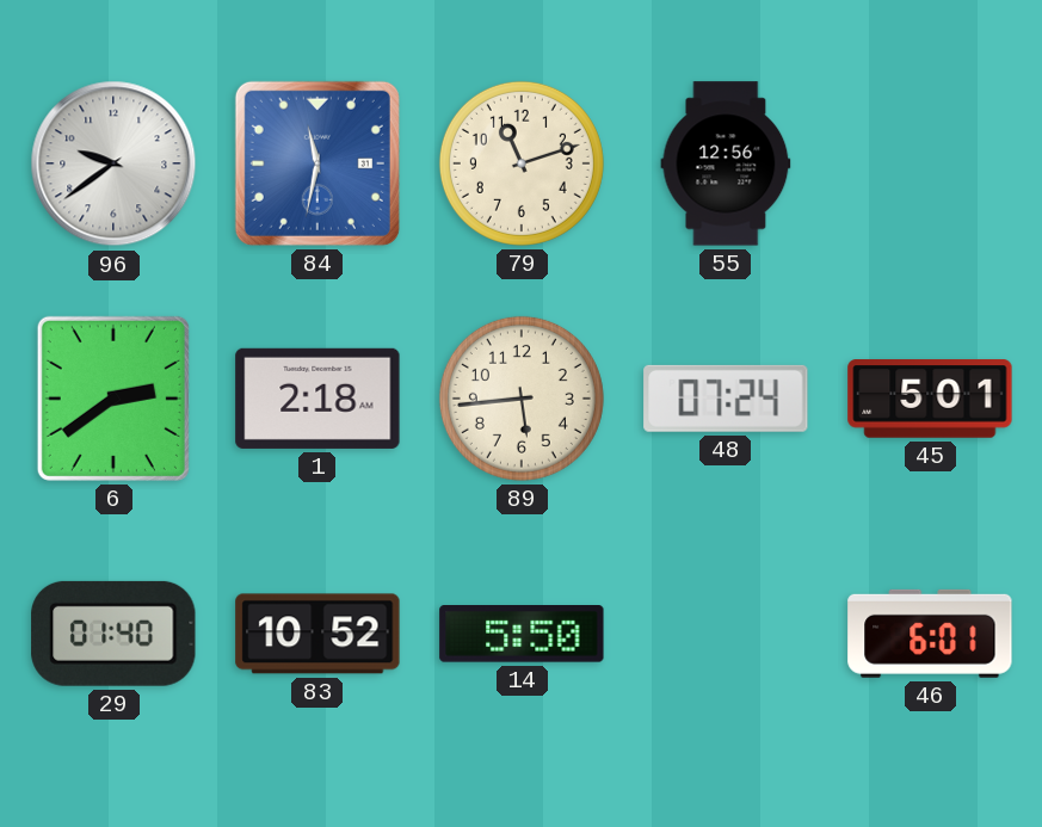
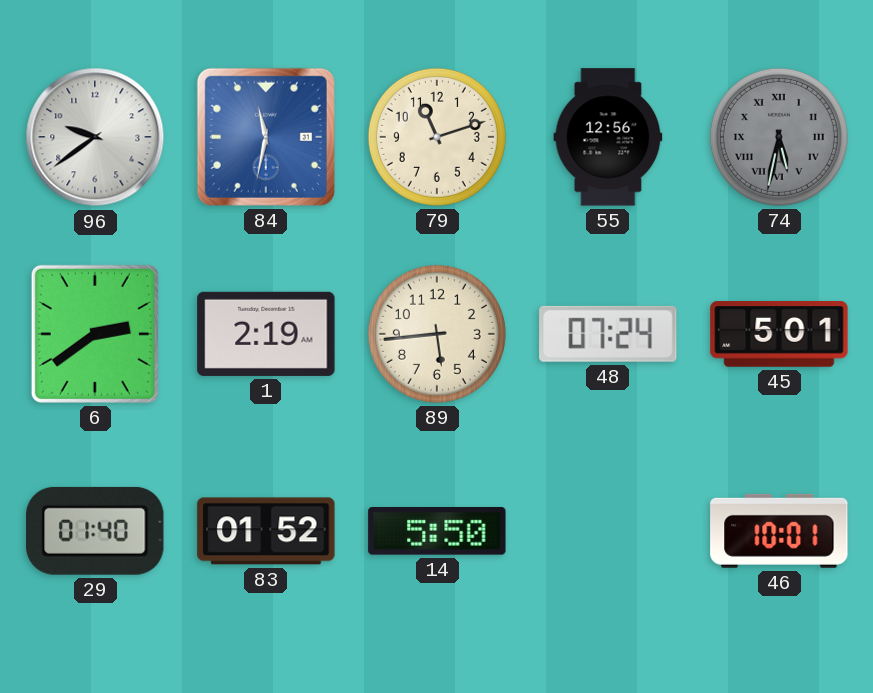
74: none -> 5:32 (779, 137)
1: 2:18 -> 2:19 (266, 334)
83: 10:52 -> 01:52 (266, 531)
46: 6:01 -> 10:01 (779, 531)
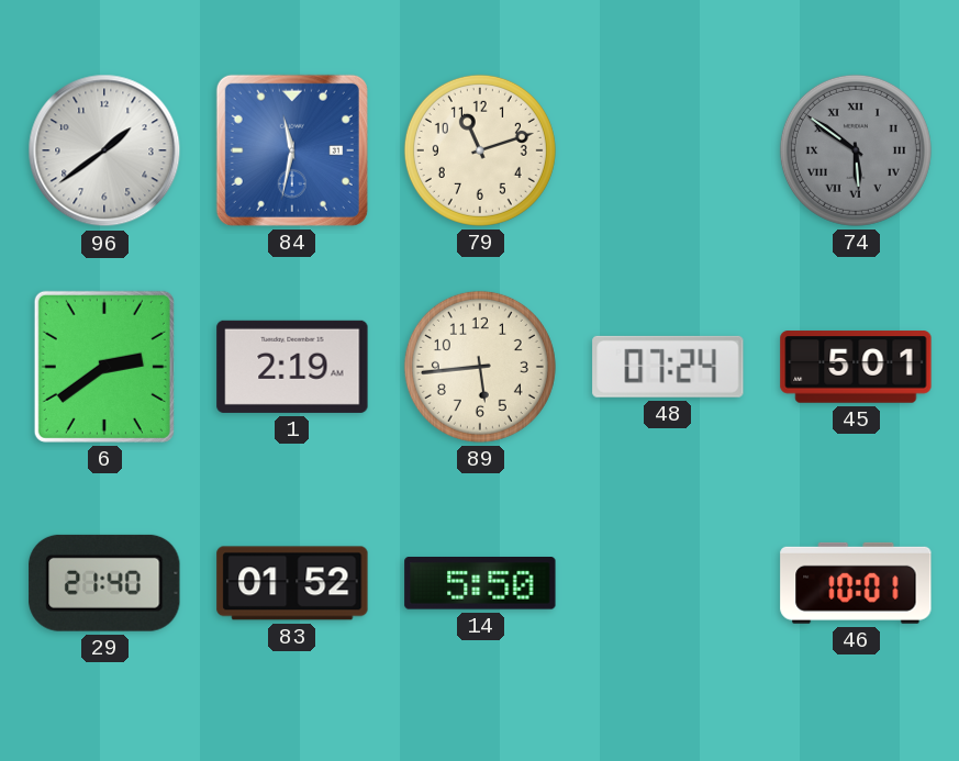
96: 9:39 -> 1:39 (104, 150)
55: 12:56 -> none (608, 137)
74: 5:32 -> 5:51 (856, 150)
29: 01:40 -> 21:40 (104, 583)
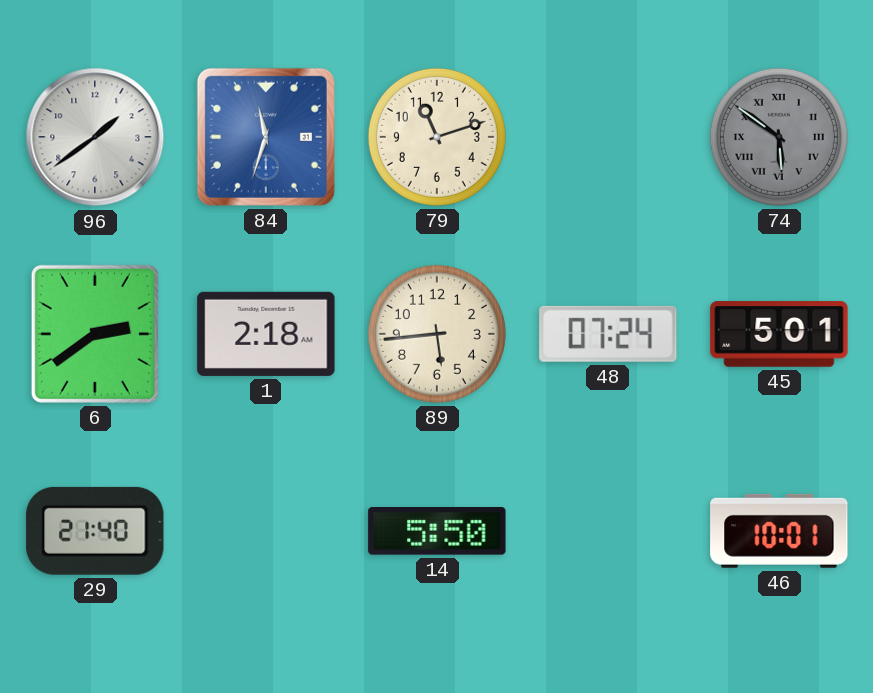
84: 11:32 -> 11:33 (266, 137)
1: 2:19 -> 2:18 (266, 334)
83: 01:52 -> none (292, 583)
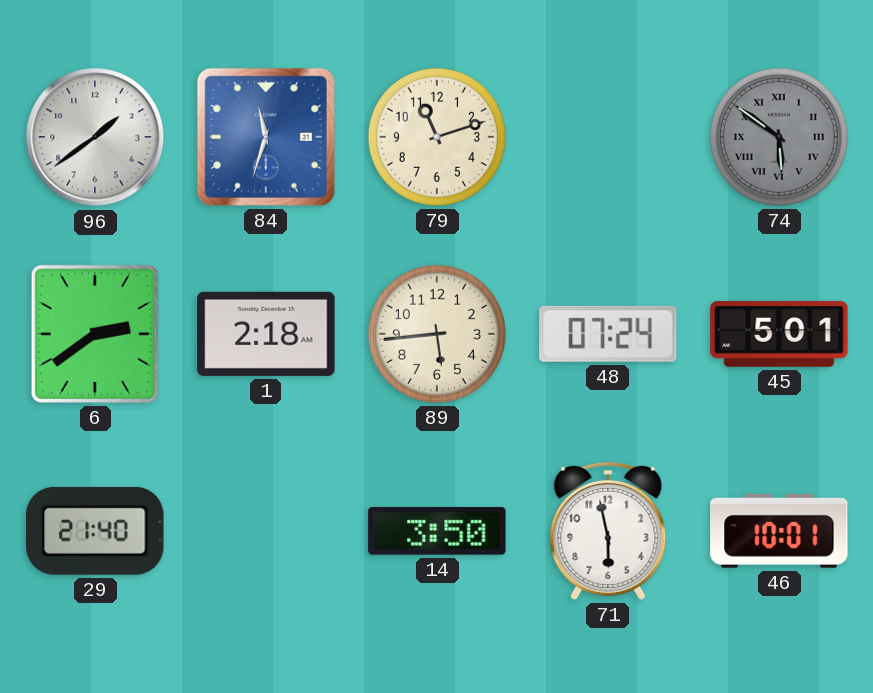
14: 5:50 -> 3:50 (437, 532)
71: none -> 5:58 (608, 531)
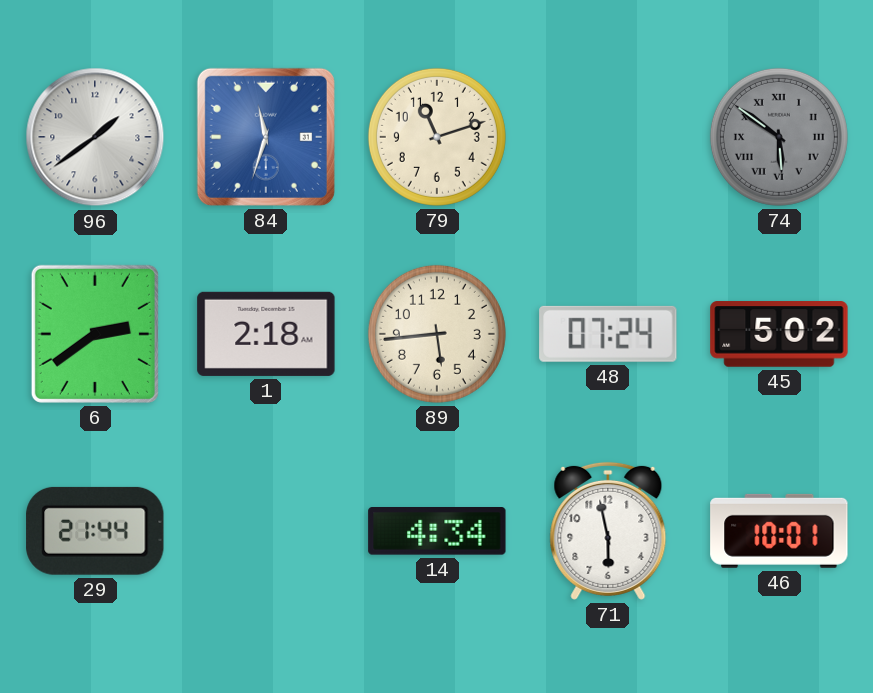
45: 5:01 -> 5:02 (779, 334)
29: 21:40 -> 21:44 (95, 531)
14: 3:50 -> 4:34 (437, 532)
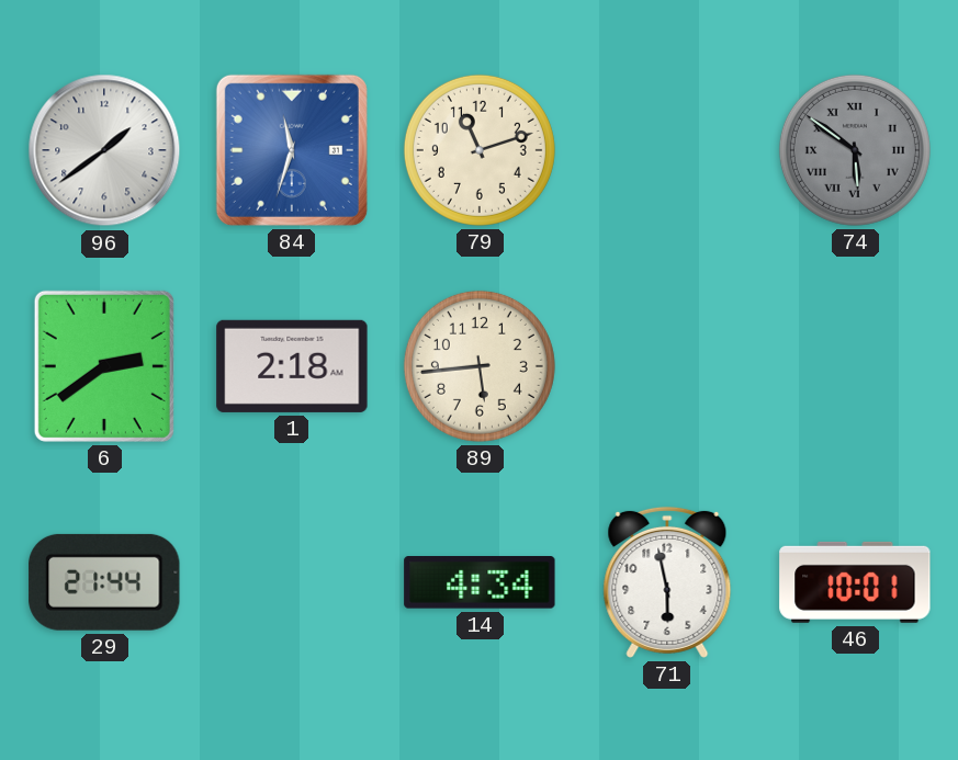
48: 07:24 -> none (608, 334)
45: 5:02 -> none (779, 334)
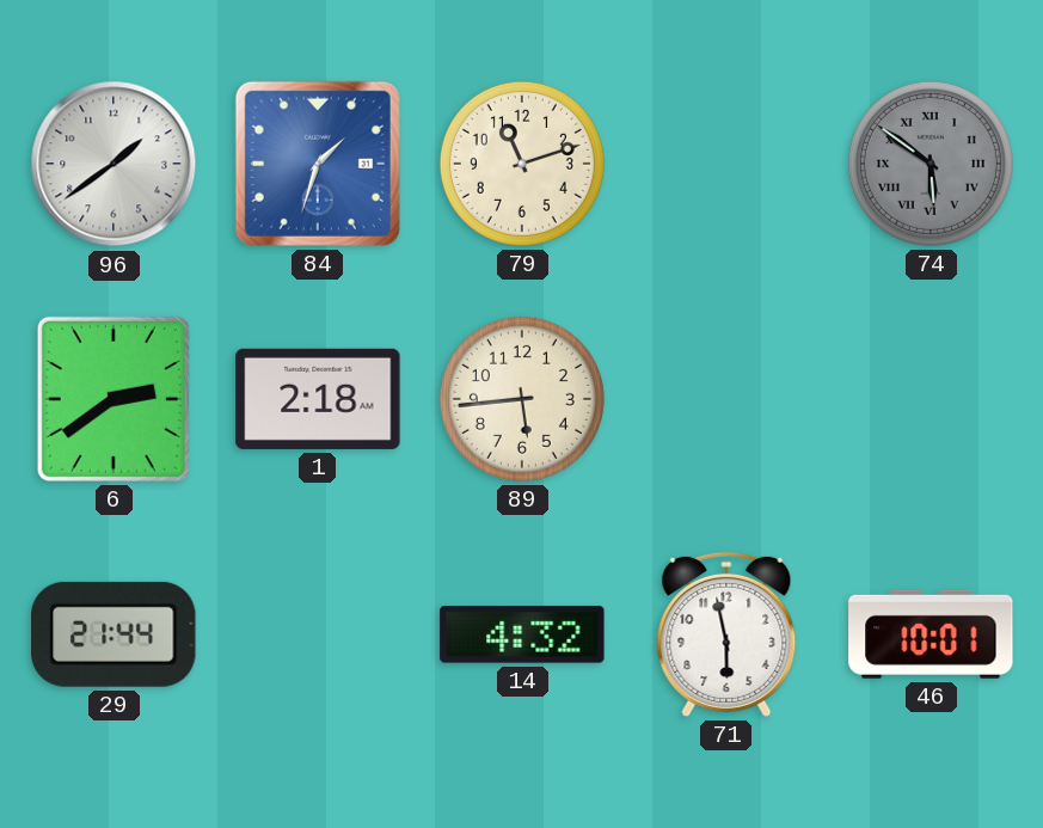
84: 11:33 -> 1:33 (318, 164)
14: 4:34 -> 4:32 (522, 636)
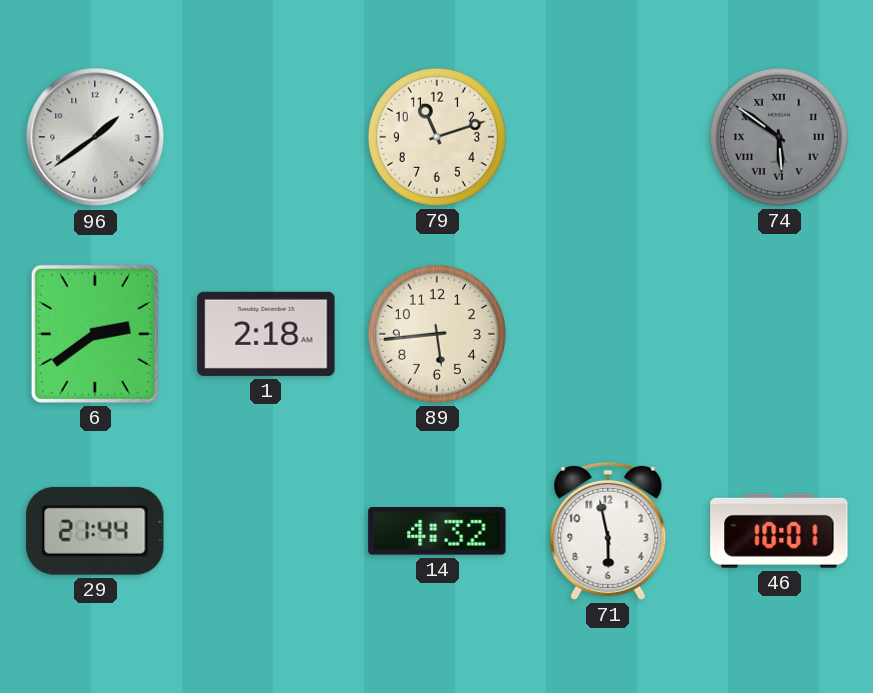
84: 1:33 -> none (318, 164)
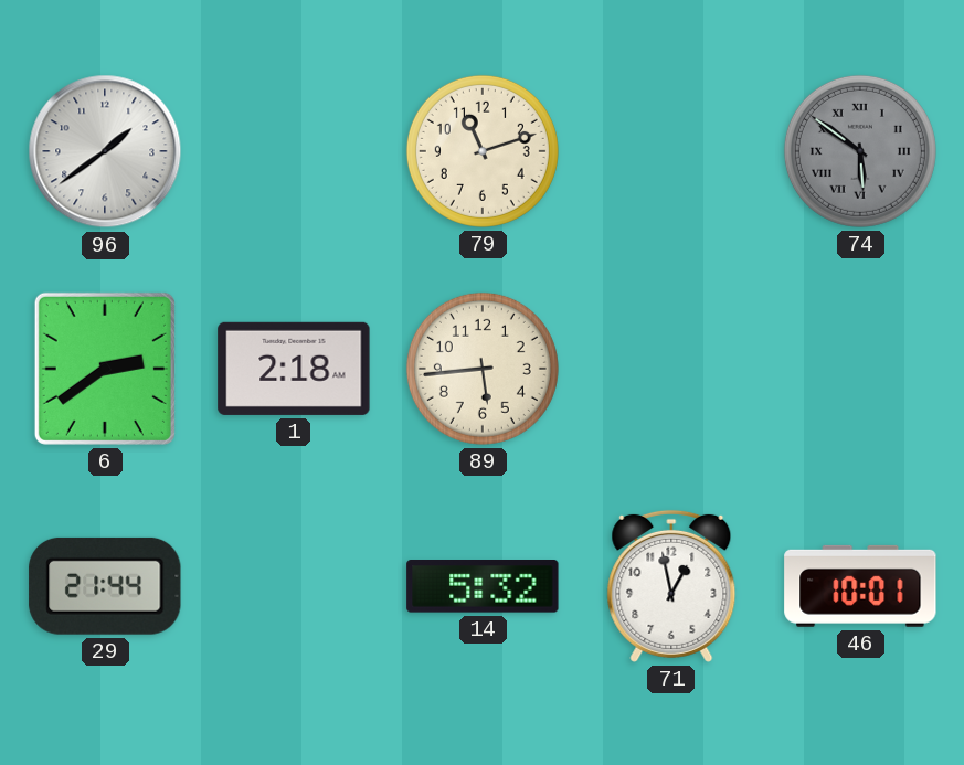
14: 4:32 -> 5:32 (483, 587)
71: 5:58 -> 12:58 (671, 586)
